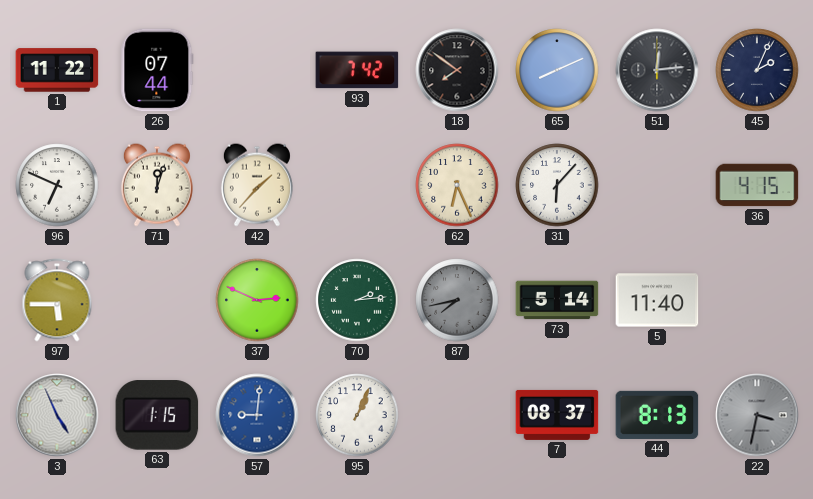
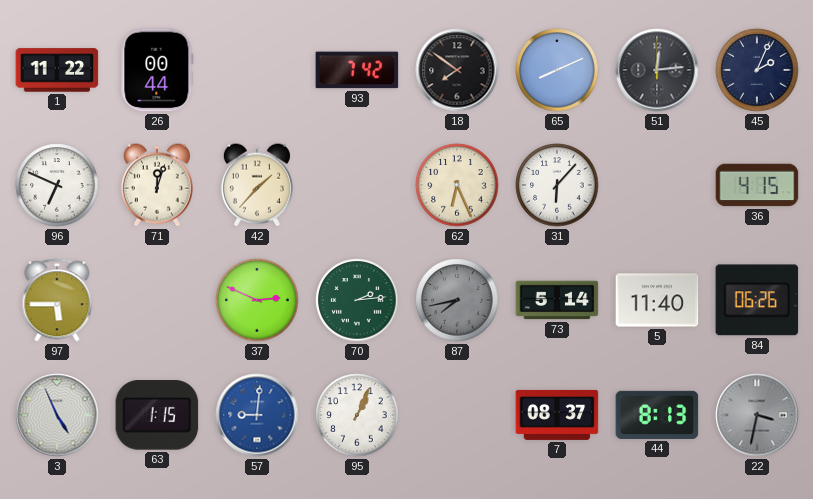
26: 07:44 -> 00:44 (157, 70)
84: none -> 06:26 (757, 300)
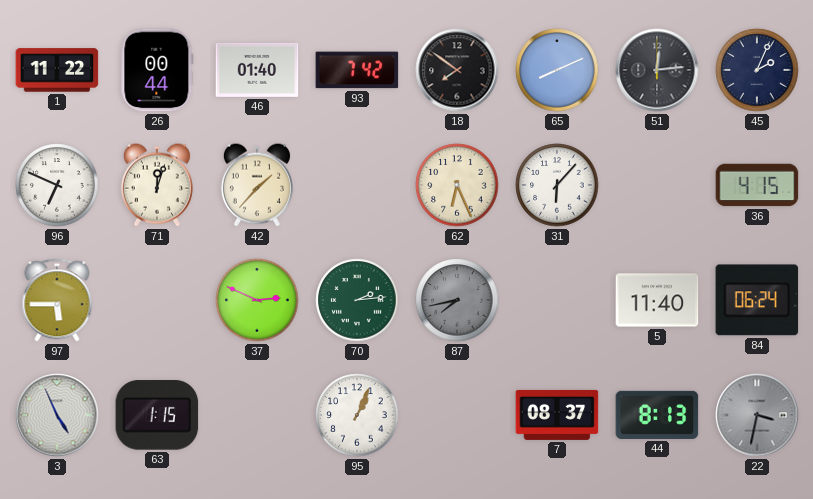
46: none -> 01:40 (257, 70)
73: 5:14 -> none (557, 300)
84: 06:26 -> 06:24 (757, 300)
57: 9:01 -> none (257, 415)
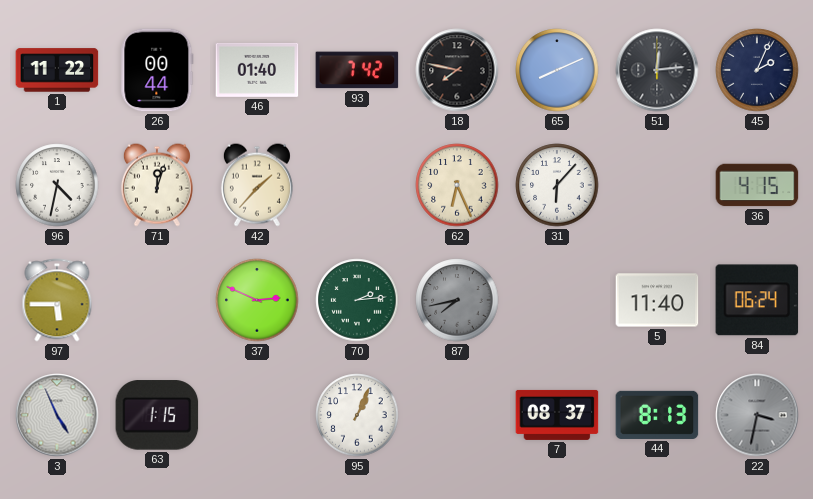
18: 7:51 -> 7:47 (457, 70)
96: 6:49 -> 4:32 (57, 185)
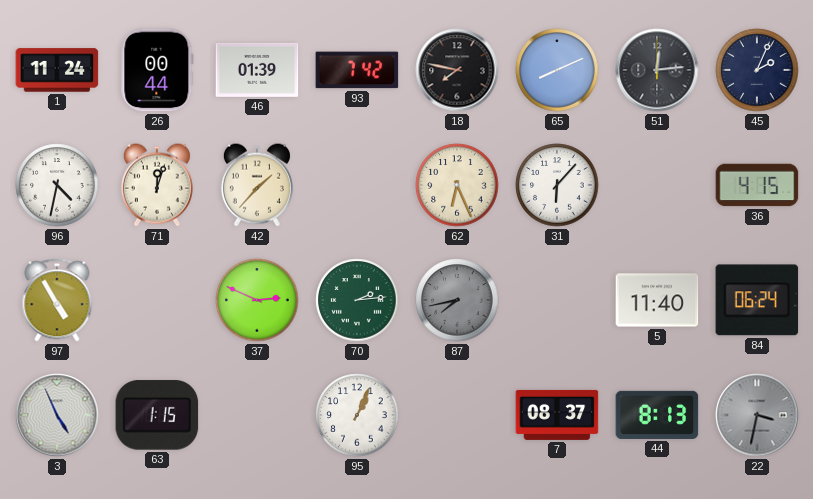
1: 11:22 -> 11:24 (57, 70)
46: 01:40 -> 01:39 (257, 70)
97: 5:45 -> 4:55 (57, 300)
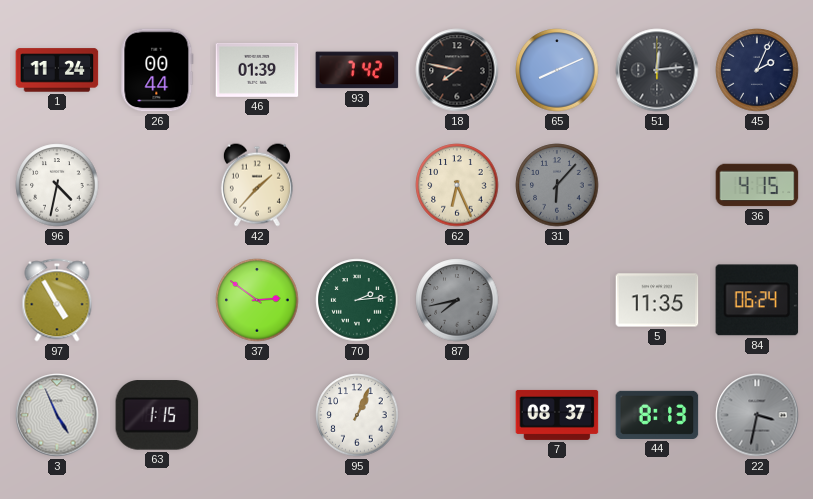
71: 12:03 -> none (157, 185)
31 dial: white -> grey (557, 185)
37: 2:49 -> 2:51 (257, 300)
5: 11:40 -> 11:35 (657, 300)
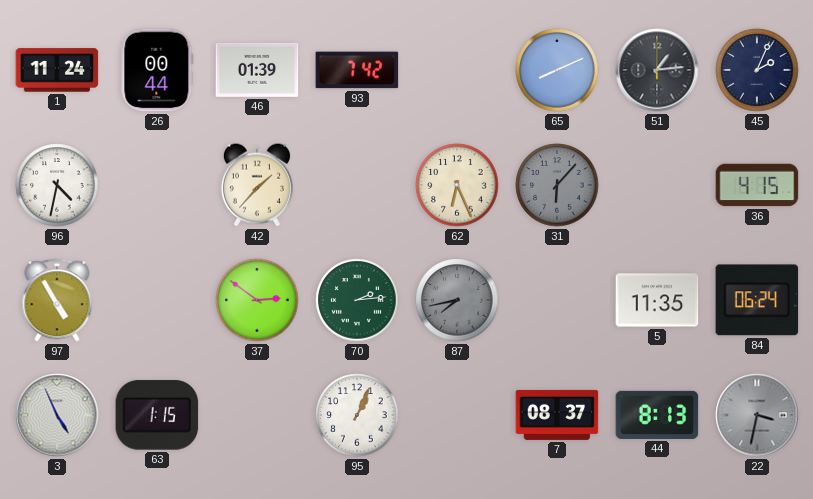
18: 7:47 -> none (457, 70)
51: 12:14 -> 1:14 (657, 70)
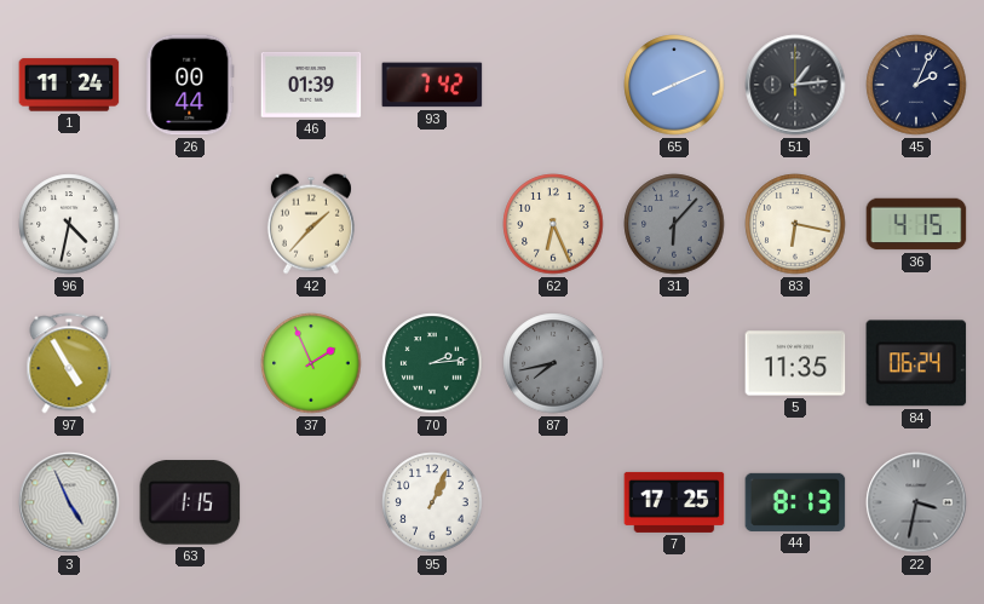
83: none -> 6:17 (795, 224)
37: 2:51 -> 1:56 (311, 363)
7: 08:37 -> 17:25 (674, 502)
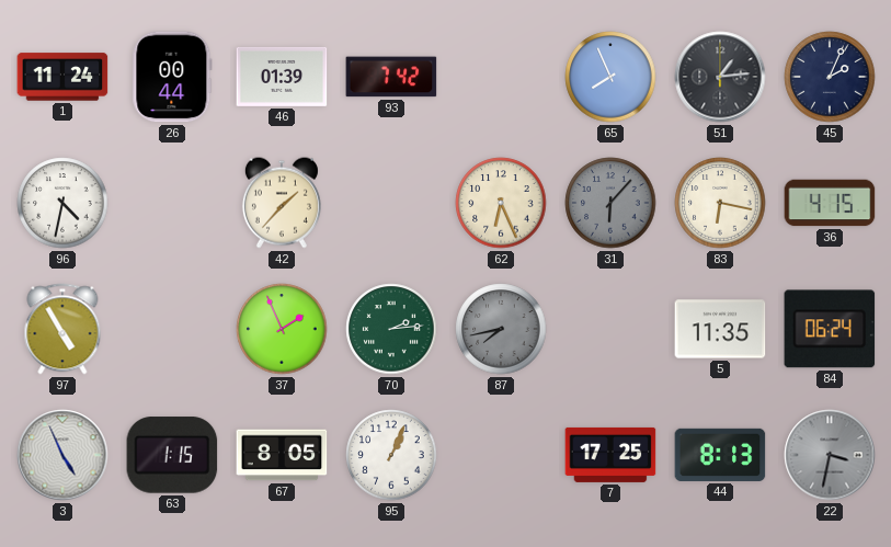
65: 8:11 -> 7:56 (610, 77)
67: none -> 8:05 (282, 455)
